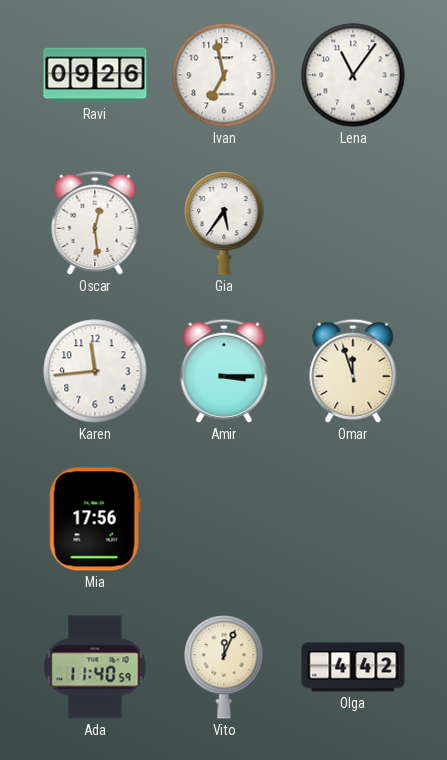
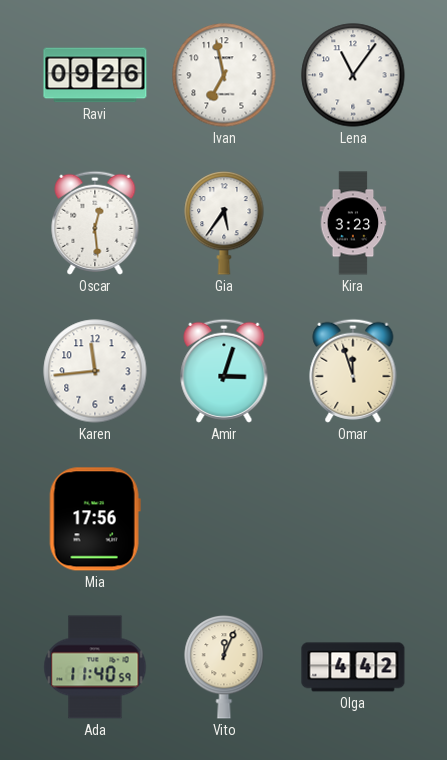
Kira: none -> 3:23 (353, 223)
Amir: 3:15 -> 3:03 (224, 371)
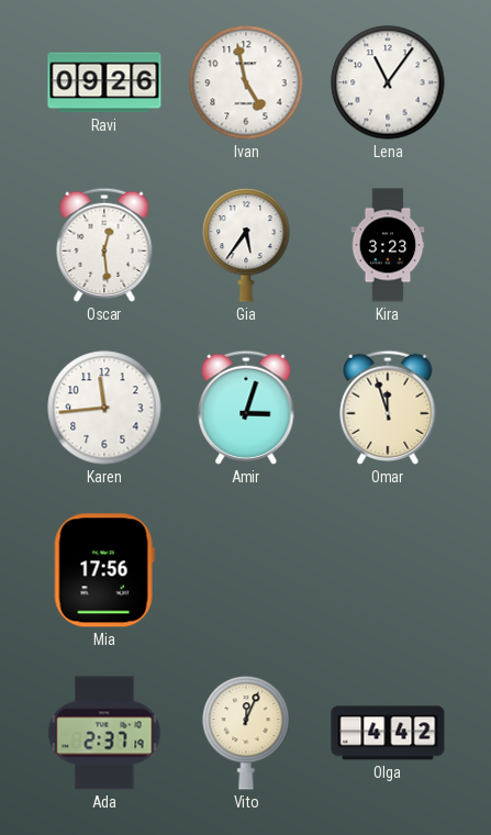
Ivan: 6:58 -> 4:58 (246, 82)
Ada: 11:40 -> 2:37 (104, 733)
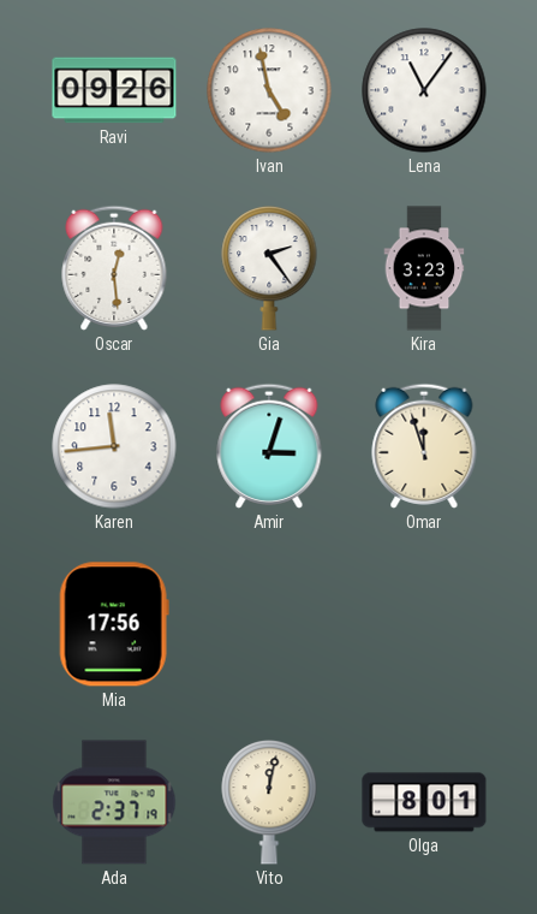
Gia: 5:36 -> 2:24 (269, 268)
Vito: 12:04 -> 12:02 (269, 802)
Olga: 4:42 -> 8:01 (424, 802)
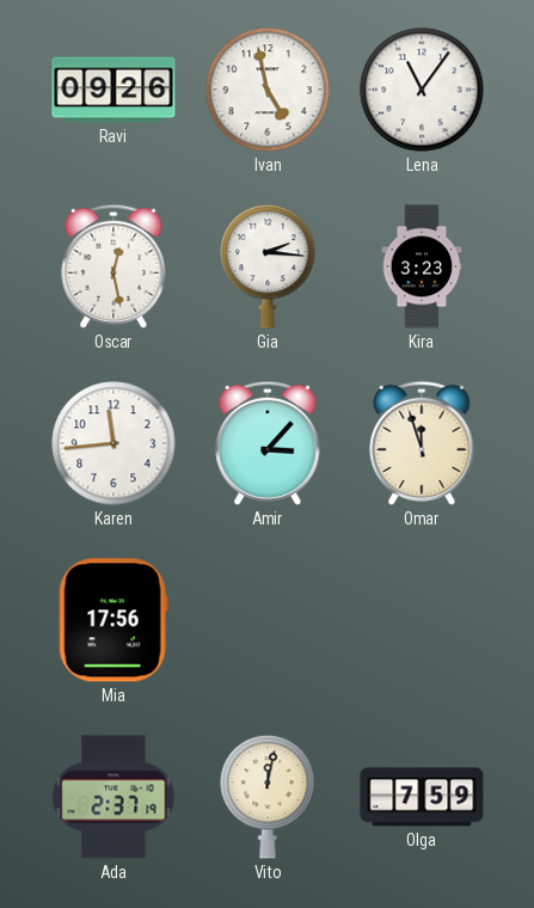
Oscar: 12:29 -> 12:28 (113, 266)
Gia: 2:24 -> 2:16 (268, 266)
Amir: 3:03 -> 3:07 (268, 443)
Olga: 8:01 -> 7:59 (422, 797)
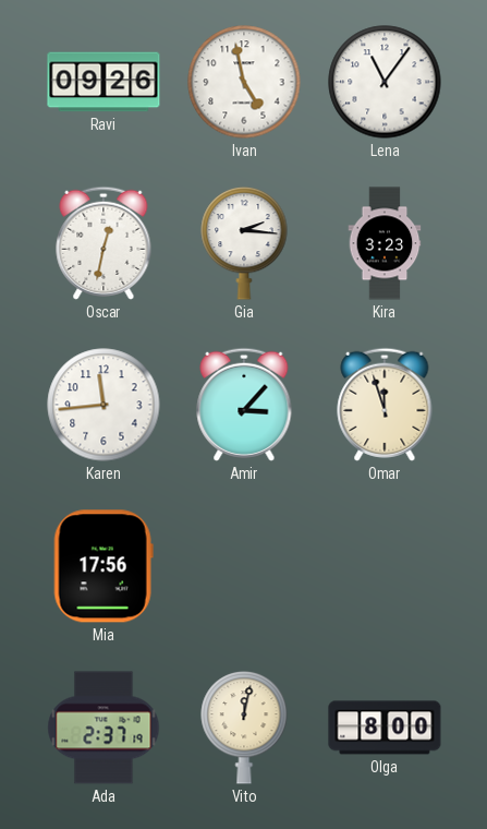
Oscar: 12:28 -> 12:32 (104, 243)
Olga: 7:59 -> 8:00 (385, 728)
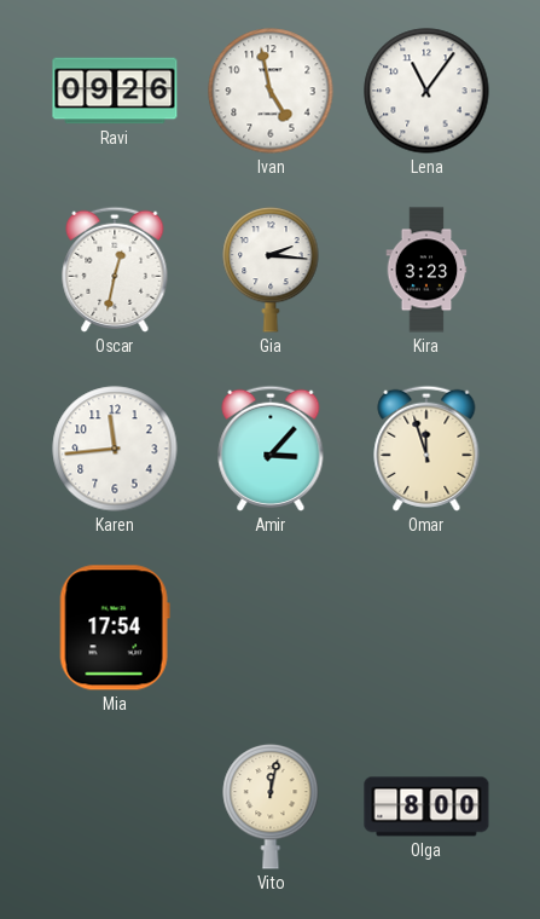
Mia: 17:56 -> 17:54 (115, 628)
Ada: 2:37 -> none (104, 728)
